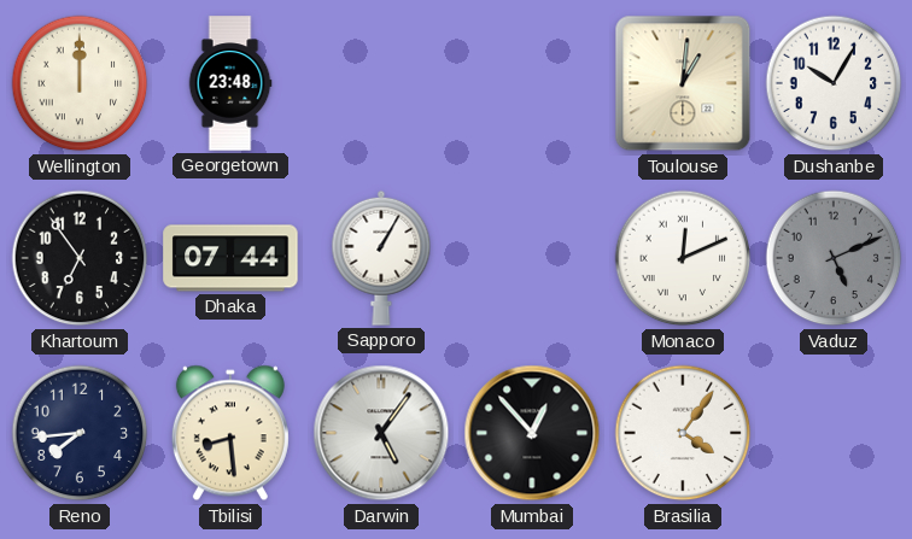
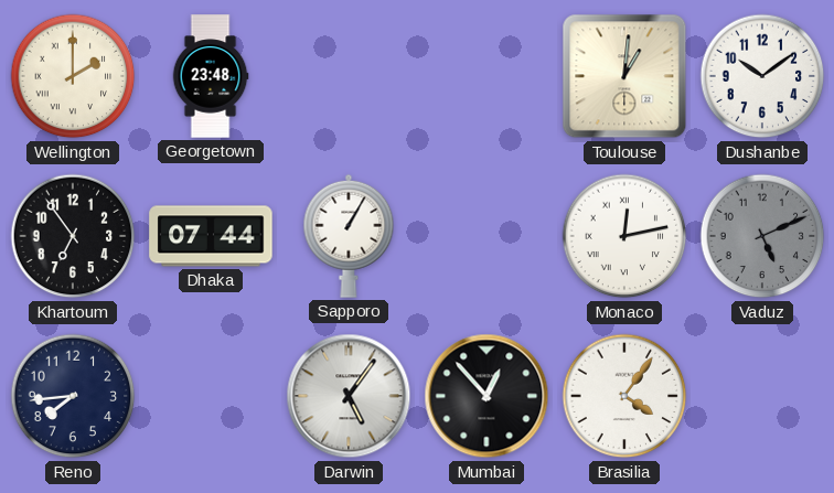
Wellington: 12:00 -> 2:00 (73, 76)
Dushanbe: 10:05 -> 10:09 (762, 76)
Monaco: 12:11 -> 12:13 (624, 236)
Tbilisi: 8:29 -> none (230, 433)
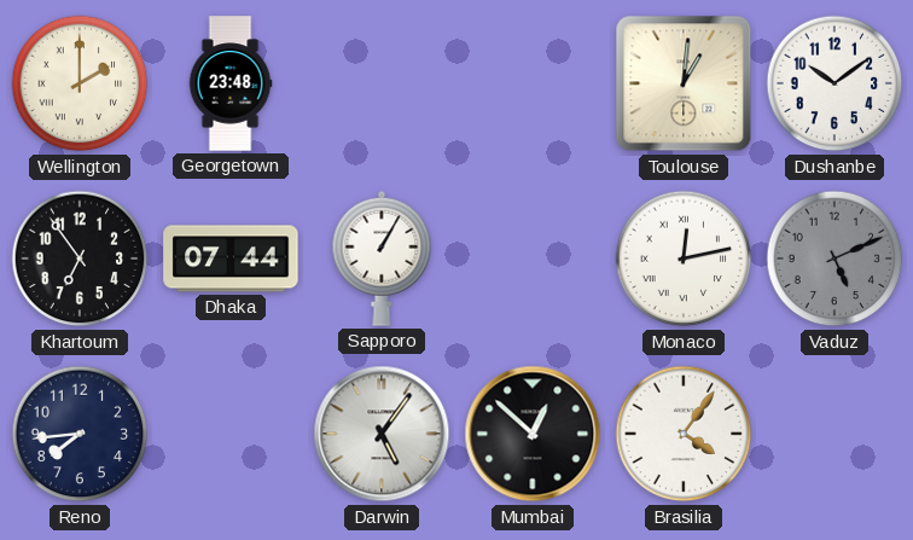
Mumbai: 12:53 -> 12:52 (533, 434)
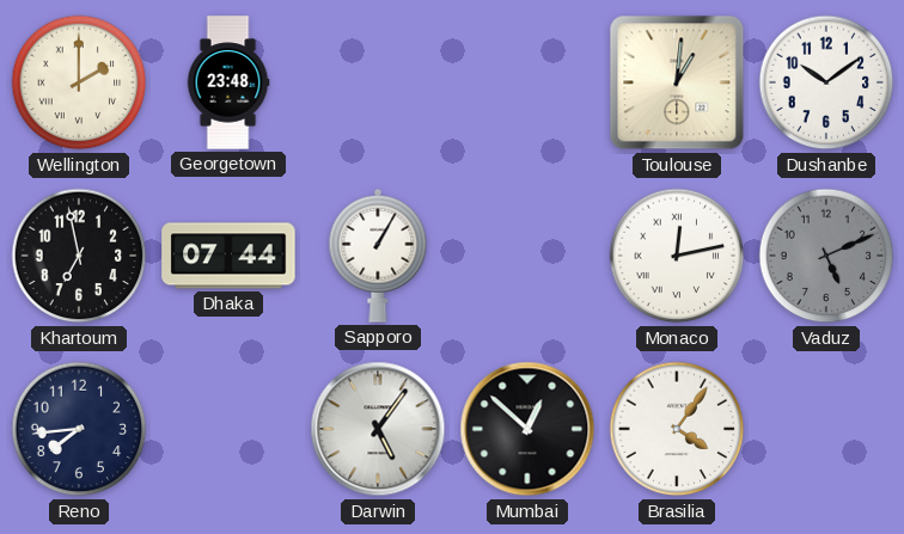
Khartoum: 6:54 -> 6:58 (79, 256)
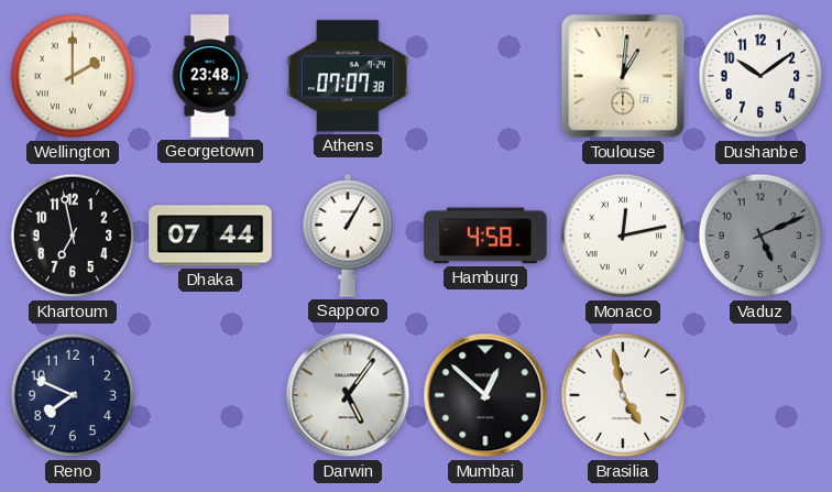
Athens: none -> 07:07 (348, 76)
Hamburg: none -> 4:58 (485, 236)
Reno: 7:44 -> 7:49 (73, 395)
Brasilia: 4:06 -> 4:58 (623, 395)
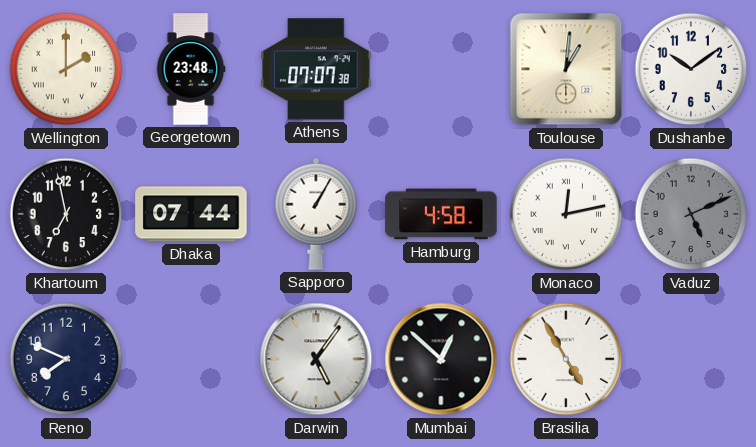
Brasilia: 4:58 -> 4:55 (566, 359)
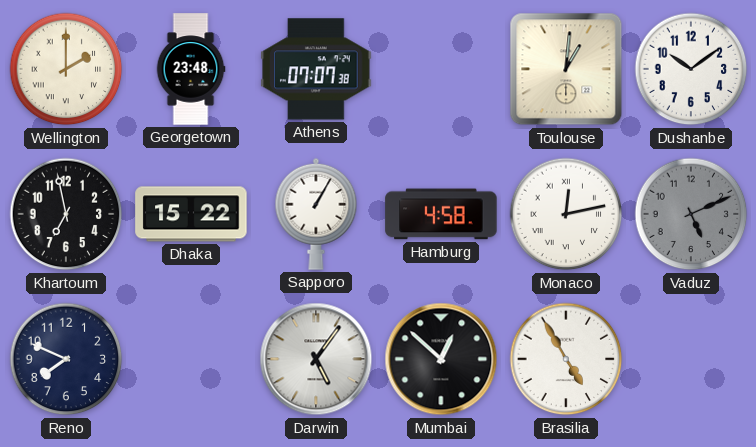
Dhaka: 07:44 -> 15:22 (191, 214)
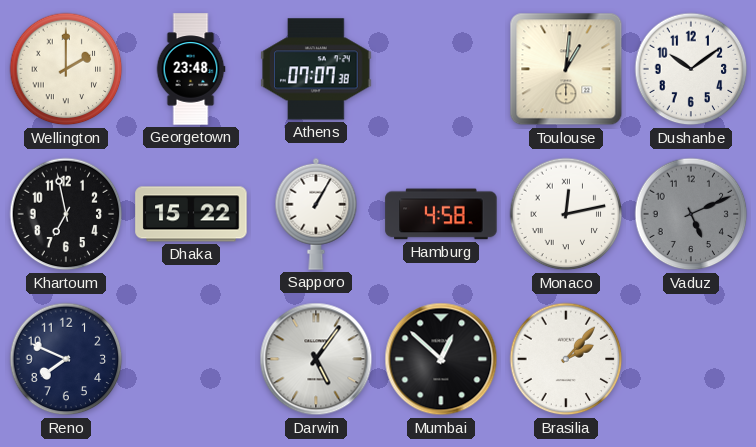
Brasilia: 4:55 -> 2:07 (566, 359)
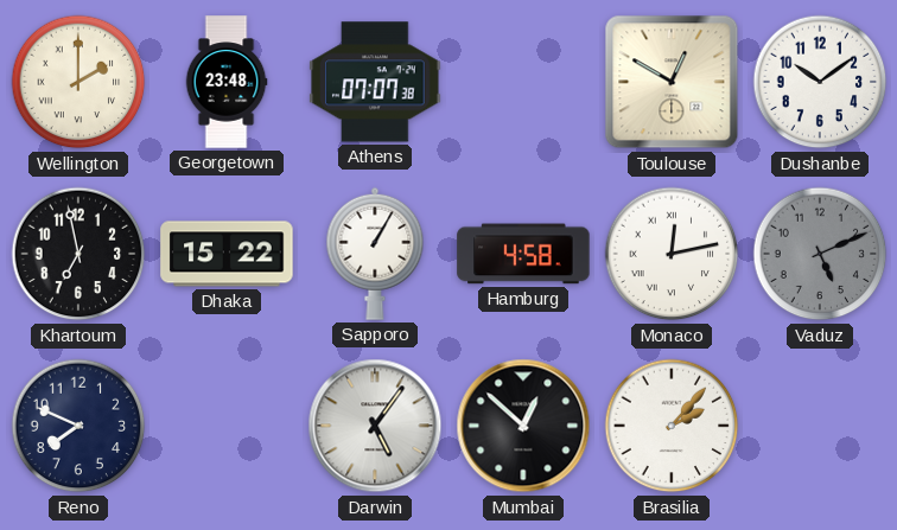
Toulouse: 1:01 -> 12:50 (672, 82)
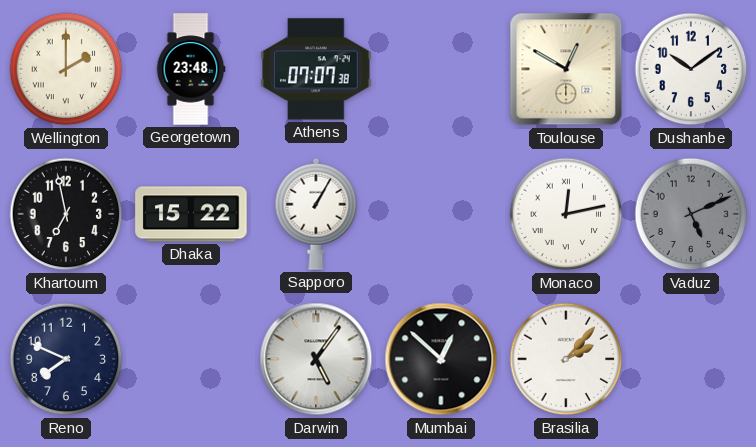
Hamburg: 4:58 -> none (523, 254)
